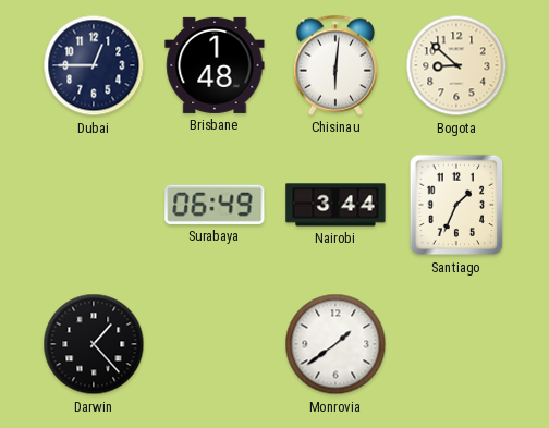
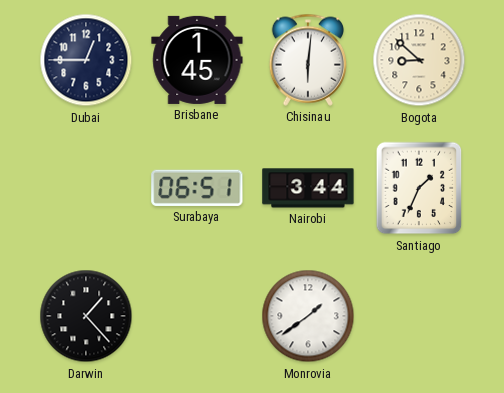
Brisbane: 1:48 -> 1:45 (197, 60)
Surabaya: 06:49 -> 06:51 (197, 188)
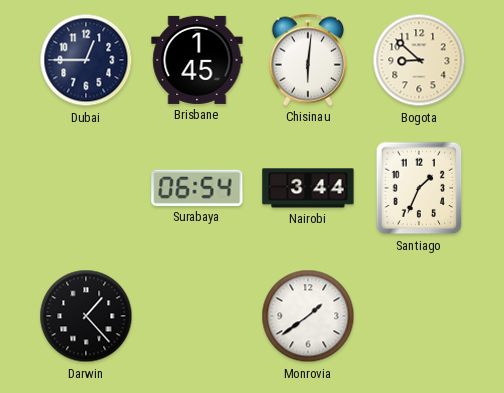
Surabaya: 06:51 -> 06:54 (197, 188)
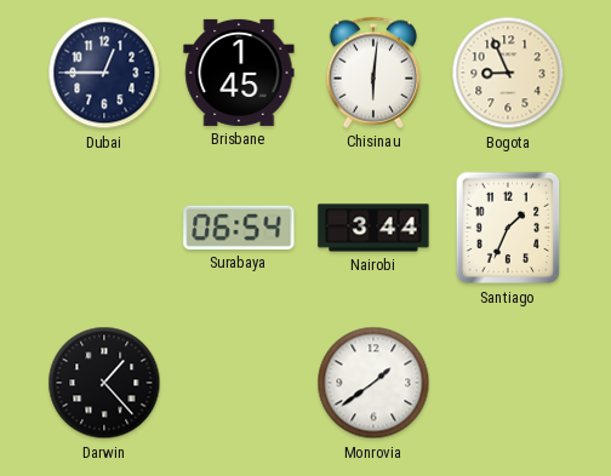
Bogota: 8:52 -> 8:56 (508, 73)
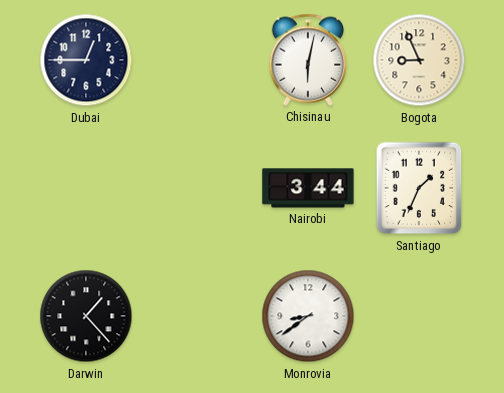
Brisbane: 1:45 -> none (239, 73)
Chisinau: 6:01 -> 6:02 (307, 60)
Surabaya: 06:54 -> none (239, 228)
Monrovia: 1:39 -> 8:39 (308, 316)
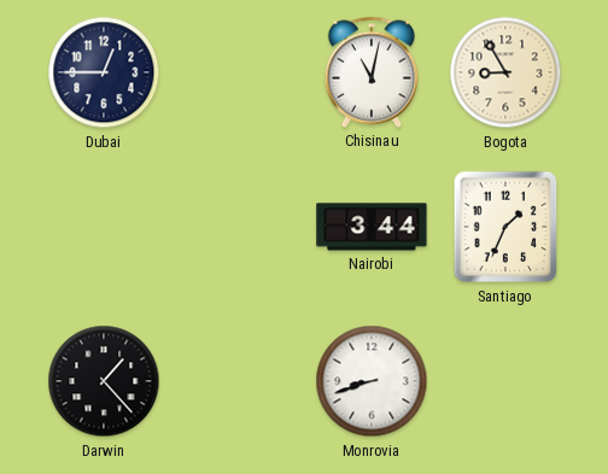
Chisinau: 6:02 -> 11:02 (370, 72)
Bogota: 8:56 -> 8:55 (505, 72)
Monrovia: 8:39 -> 8:42 (372, 381)
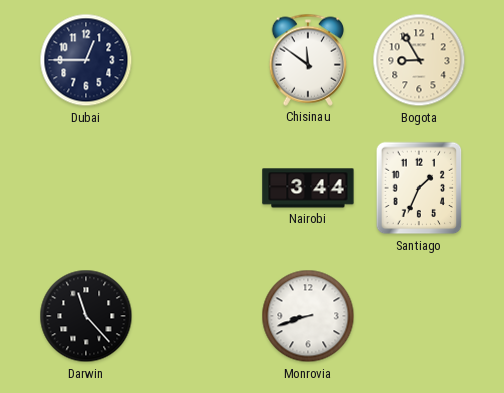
Chisinau: 11:02 -> 11:51 (307, 60)
Darwin: 1:23 -> 11:23 (86, 316)
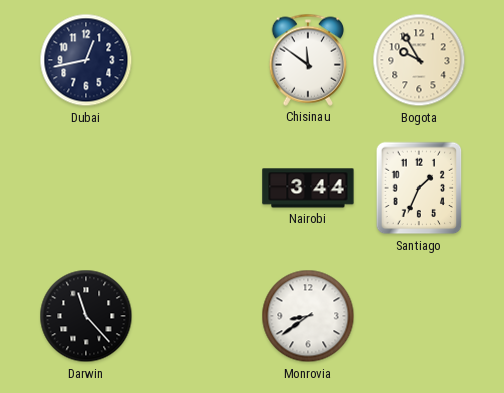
Dubai: 12:45 -> 12:43 (86, 60)
Bogota: 8:55 -> 9:55 (419, 60)
Monrovia: 8:42 -> 8:39 (308, 316)
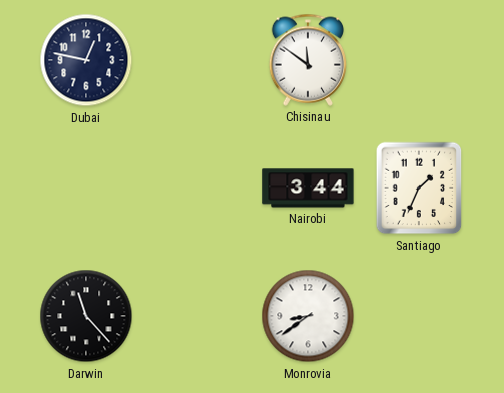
Dubai: 12:43 -> 12:47 (86, 60)
Bogota: 9:55 -> none (419, 60)
